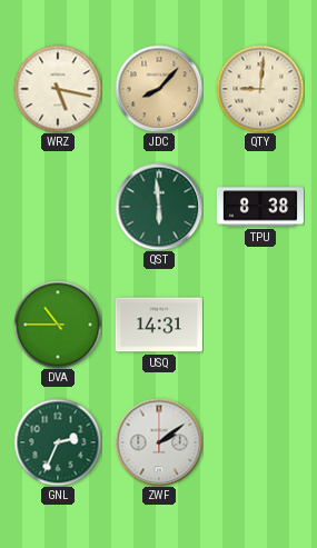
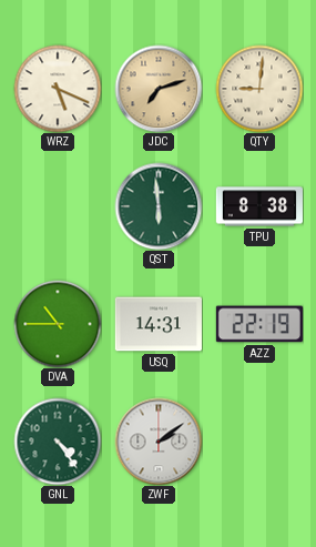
WRZ: 5:17 -> 5:19 (58, 89)
JDC: 8:07 -> 7:12 (159, 89)
AZZ: none -> 22:19 (259, 324)
GNL: 2:34 -> 4:24 (58, 442)
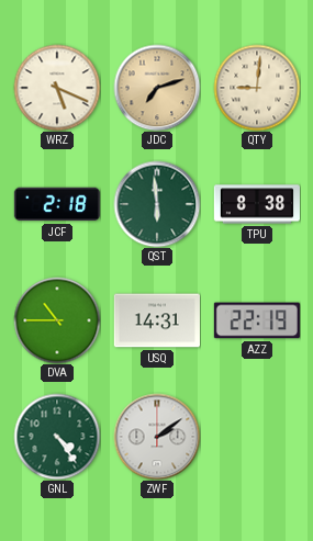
JCF: none -> 2:18 (57, 204)
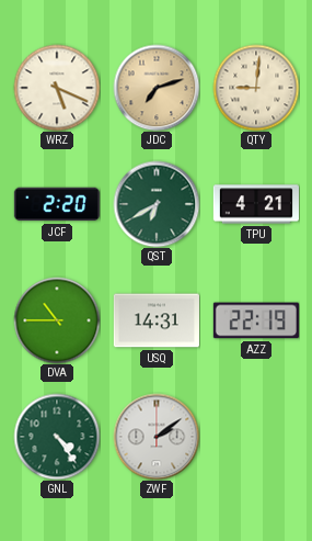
JCF: 2:18 -> 2:20 (57, 204)
QST: 5:59 -> 6:40 (157, 204)
TPU: 8:38 -> 4:21 (256, 204)
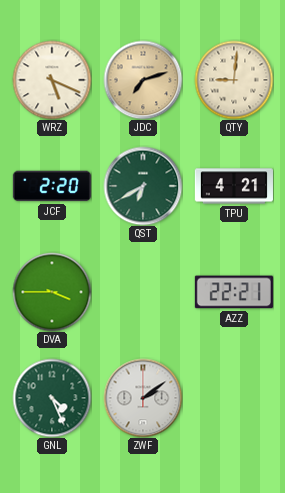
DVA: 10:45 -> 3:45 (52, 292)
USQ: 14:31 -> none (157, 320)
AZZ: 22:19 -> 22:21 (234, 292)
GNL: 4:24 -> 4:26 (52, 398)
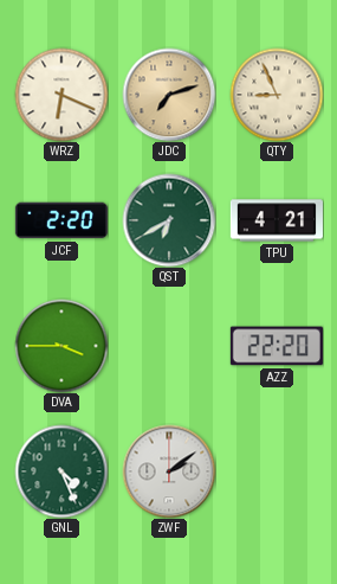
WRZ: 5:19 -> 6:19 (61, 95)
QTY: 9:01 -> 8:56 (277, 95)
AZZ: 22:21 -> 22:20 (277, 346)
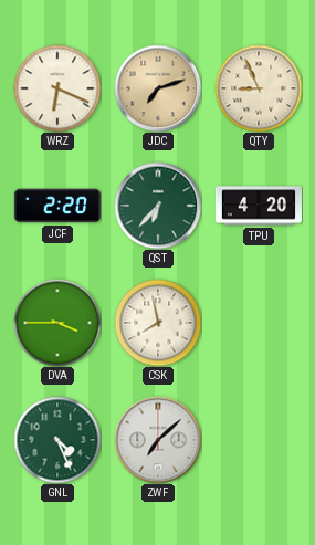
QST: 6:40 -> 6:37 (158, 206)
TPU: 4:21 -> 4:20 (259, 206)
CSK: none -> 7:58 (158, 323)
AZZ: 22:20 -> none (277, 346)
ZWF: 2:09 -> 7:08 (158, 440)
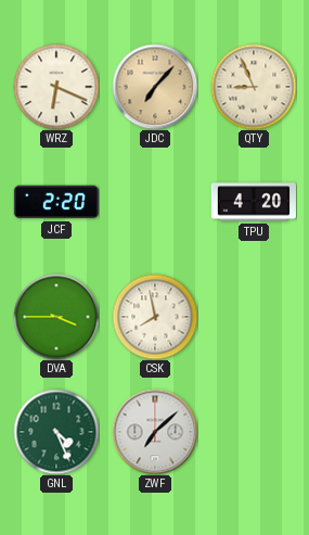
JDC: 7:12 -> 7:07 (155, 87)
QST: 6:37 -> none (158, 206)
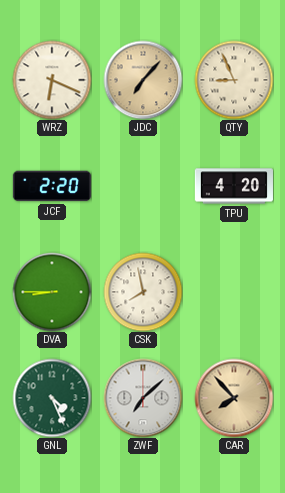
DVA: 3:45 -> 8:45 (52, 292)
CAR: none -> 7:53 (234, 398)
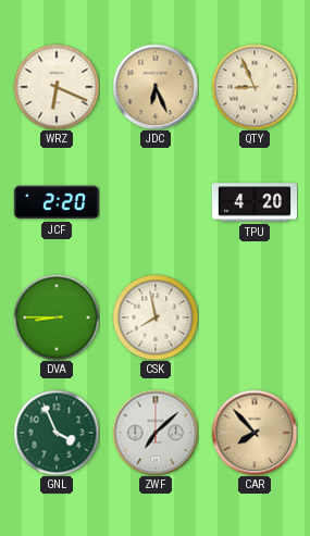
JDC: 7:07 -> 6:26 (156, 87)
GNL: 4:26 -> 3:56 (57, 433)
